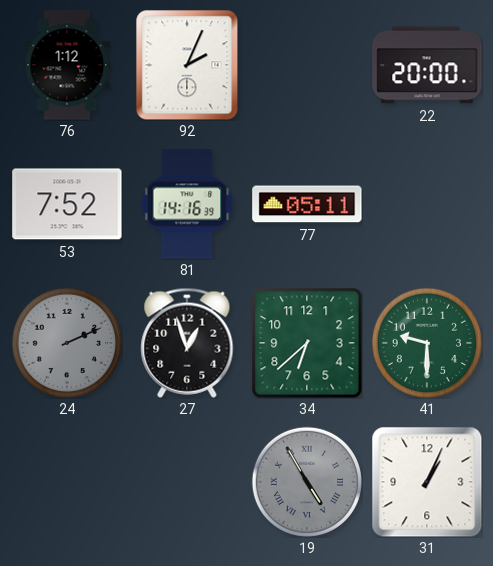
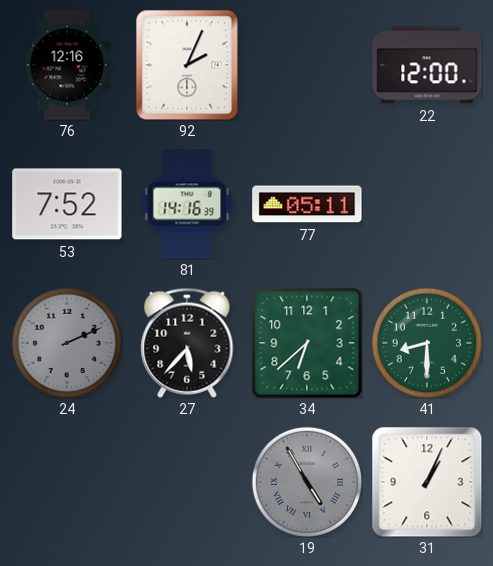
76: 1:12 -> 12:16 (67, 65)
22: 20:00 -> 12:00 (427, 65)
27: 12:57 -> 5:37 (187, 343)
41: 9:30 -> 8:30 (427, 343)
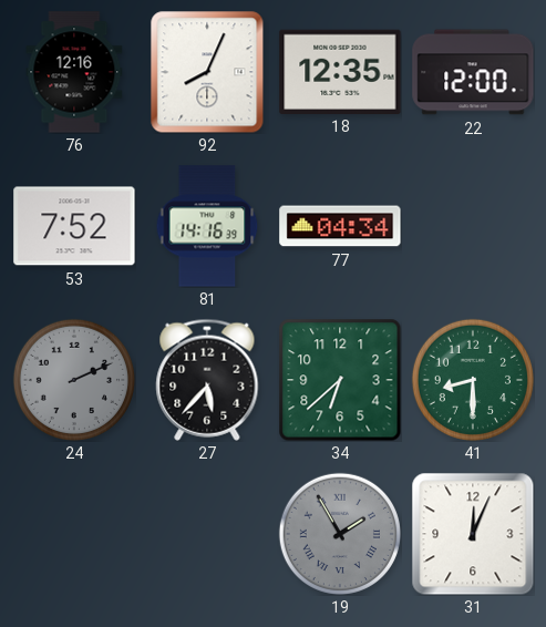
92: 2:04 -> 8:04 (207, 72)
18: none -> 12:35 (340, 71)
77: 05:11 -> 04:34 (340, 226)
19: 4:55 -> 1:55 (340, 534)
31: 1:04 -> 12:04 (473, 534)
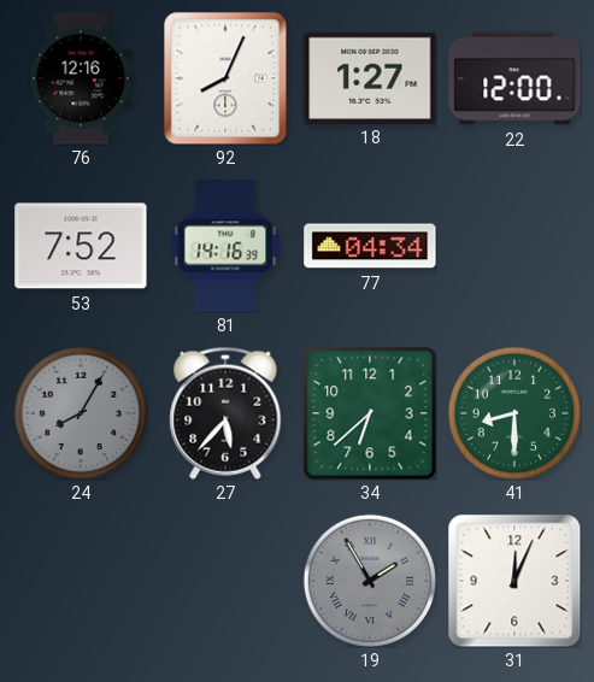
18: 12:35 -> 1:27 (370, 77)
24: 2:11 -> 8:05 (81, 413)
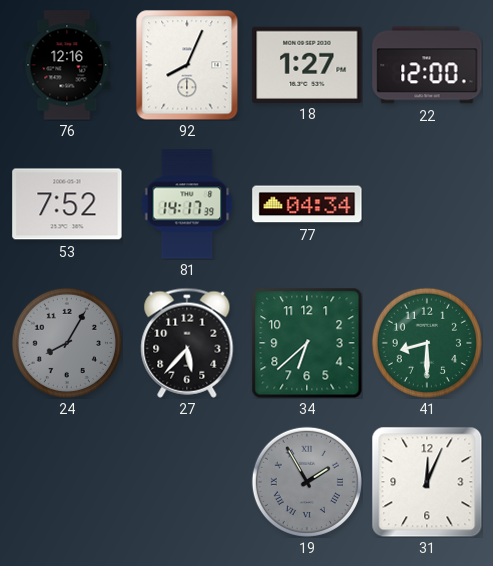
81: 14:16 -> 14:17 (187, 204)
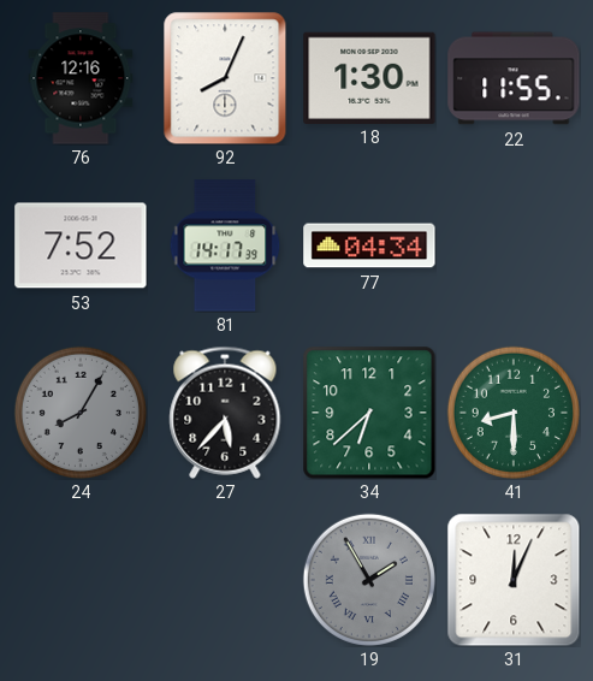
18: 1:27 -> 1:30 (369, 77)
22: 12:00 -> 11:55 (514, 78)
